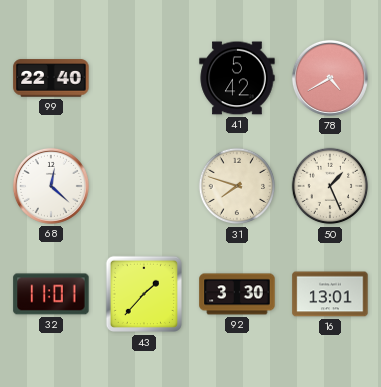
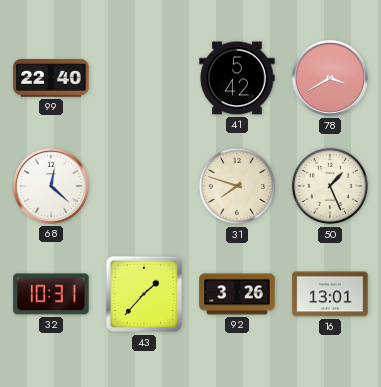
78: 4:40 -> 3:40 (330, 78)
32: 11:01 -> 10:31 (51, 294)
92: 3:30 -> 3:26 (237, 294)
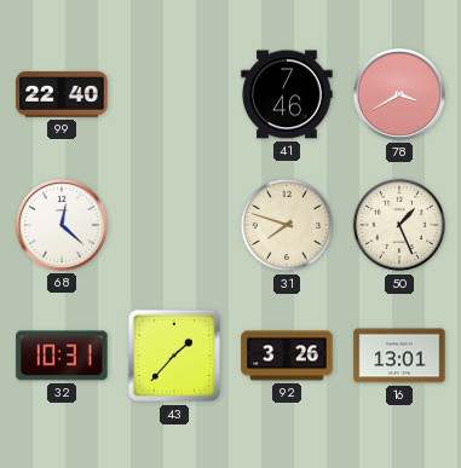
41: 5:42 -> 7:46 (287, 94)
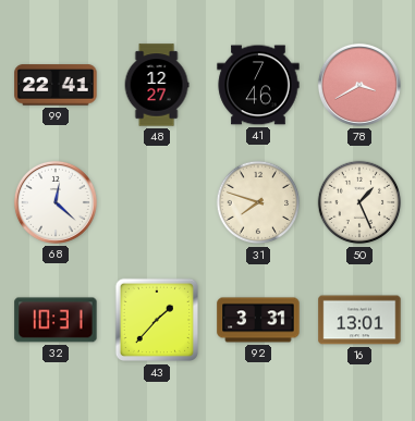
99: 22:40 -> 22:41 (56, 85)
48: none -> 12:27 (157, 85)
92: 3:26 -> 3:31 (258, 320)
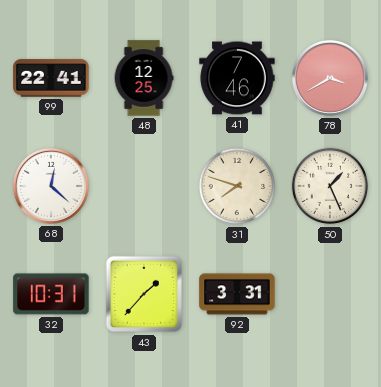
48: 12:27 -> 12:25 (144, 78)
16: 13:01 -> none (359, 320)
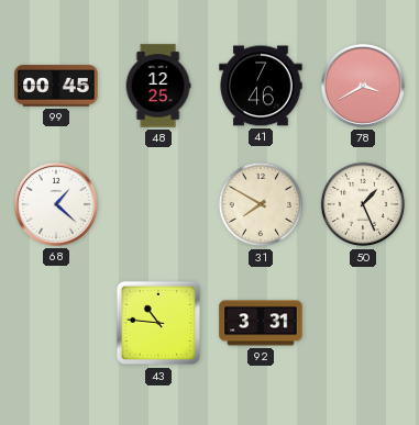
99: 22:41 -> 00:45 (56, 86)
68: 12:22 -> 1:22 (56, 204)
31: 7:48 -> 7:50 (261, 204)
32: 10:31 -> none (51, 294)
43: 1:37 -> 10:46 (158, 323)
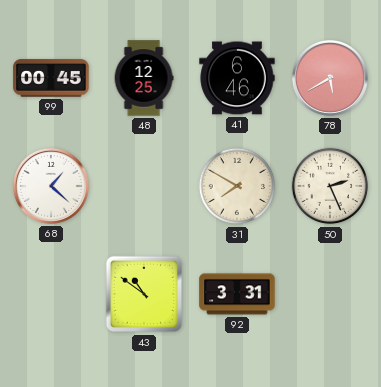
41: 7:46 -> 6:46 (237, 78)
78: 3:40 -> 5:40 (330, 78)
50: 1:26 -> 2:26 (330, 186)
43: 10:46 -> 10:51 (144, 294)
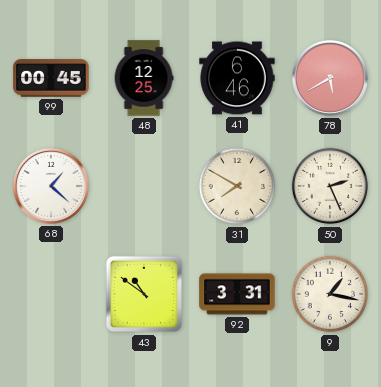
9: none -> 1:17 (330, 294)
